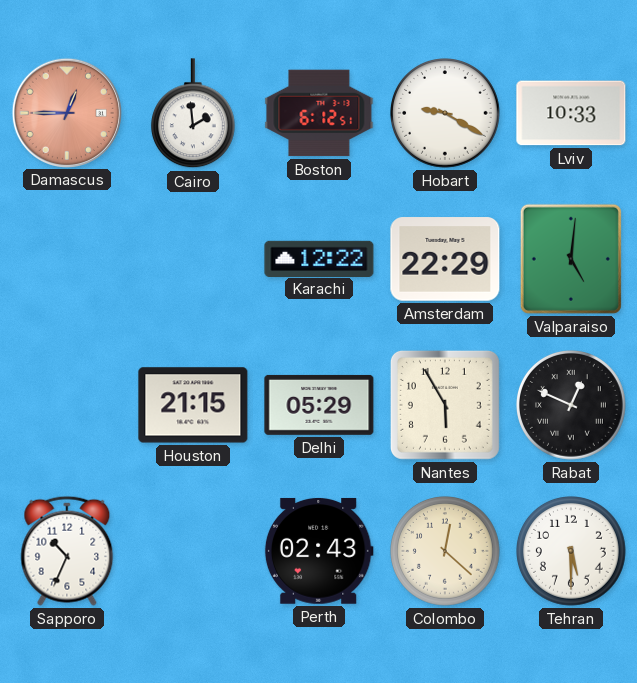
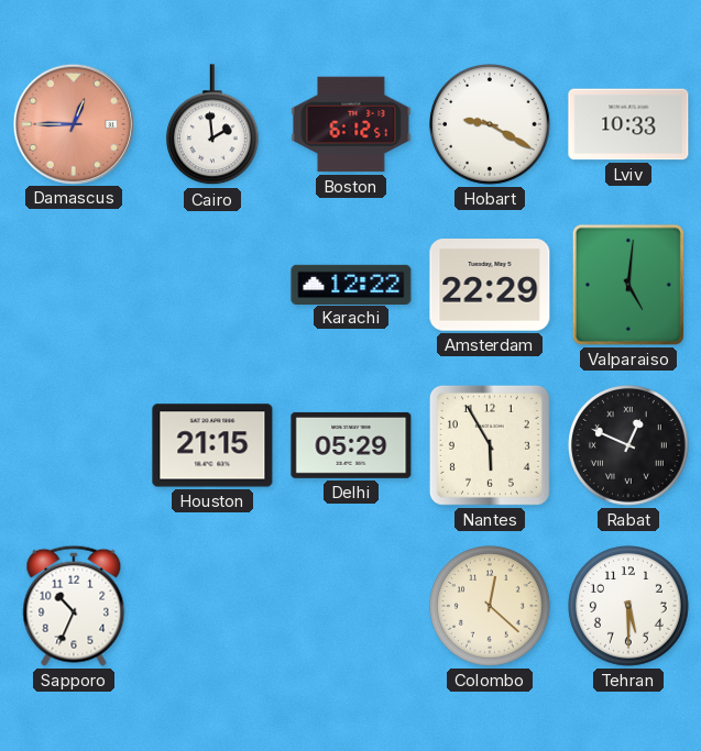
Perth: 02:43 -> none (319, 551)
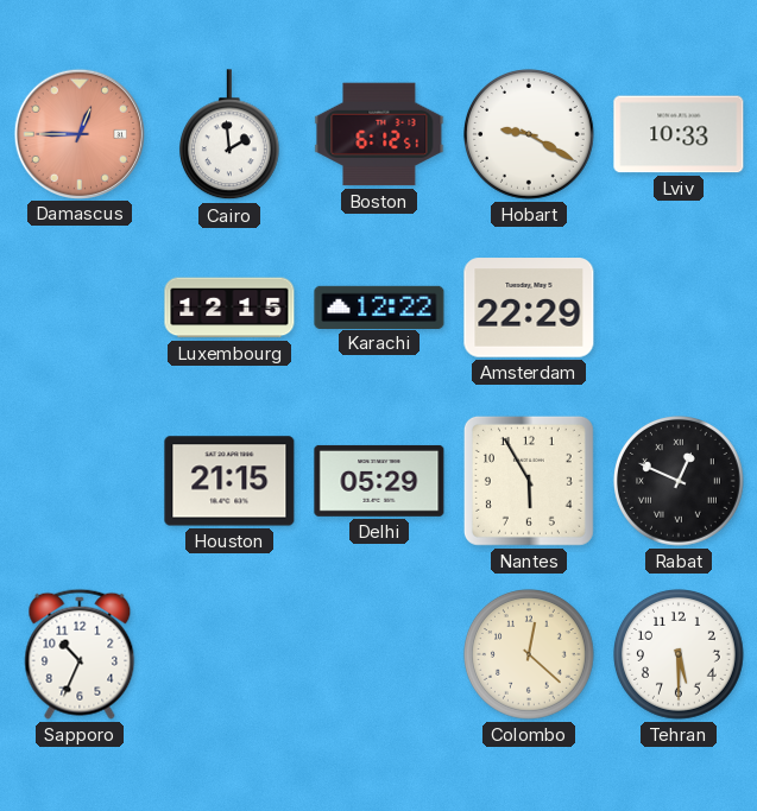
Luxembourg: none -> 12:15 (229, 308)
Valparaiso: 5:01 -> none (628, 285)
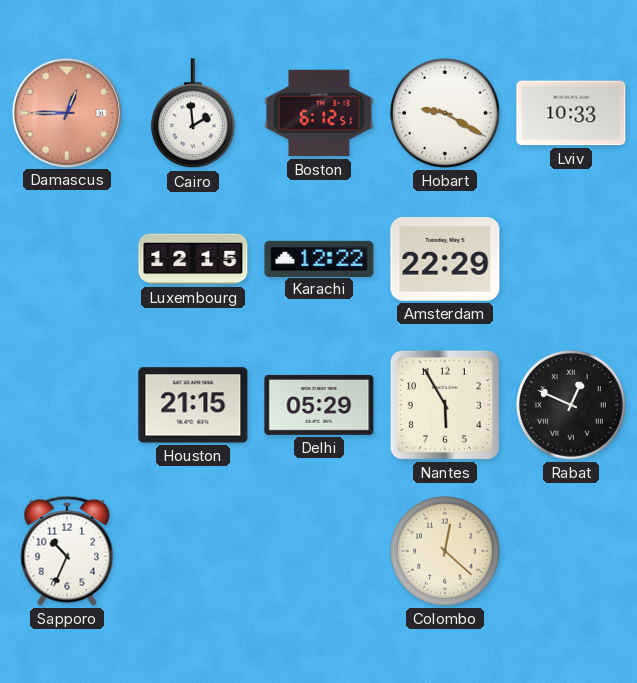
Tehran: 5:30 -> none (680, 655)
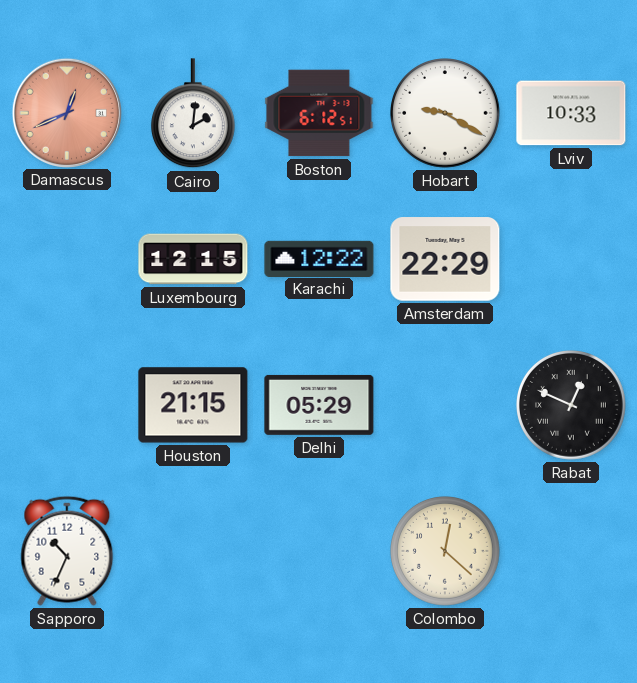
Damascus: 12:45 -> 12:41 (66, 112)
Cairo: 1:59 -> 2:01 (193, 114)
Nantes: 5:55 -> none (445, 405)
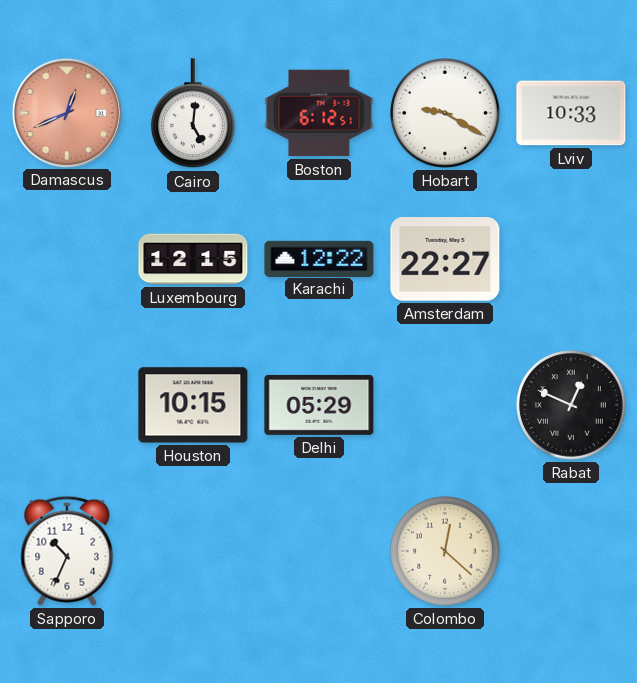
Cairo: 2:01 -> 5:01 (193, 114)
Amsterdam: 22:29 -> 22:27 (445, 259)
Houston: 21:15 -> 10:15 (193, 405)
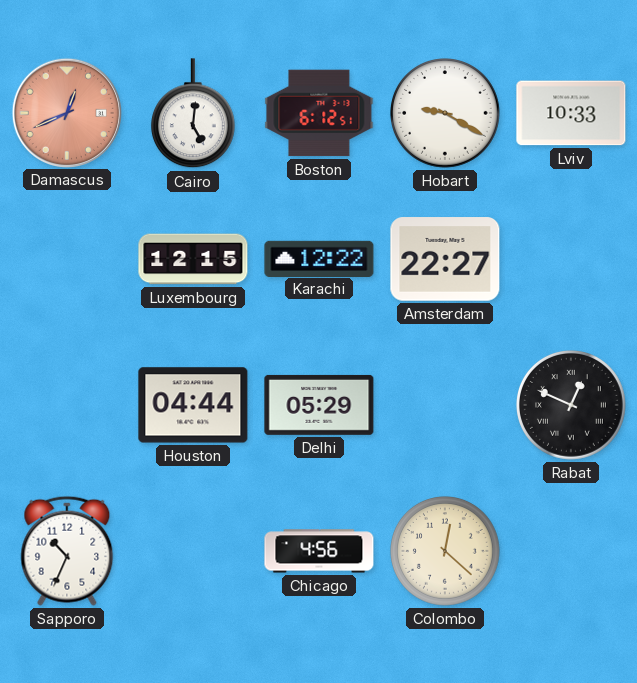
Houston: 10:15 -> 04:44 (193, 405)
Chicago: none -> 4:56 (319, 551)
